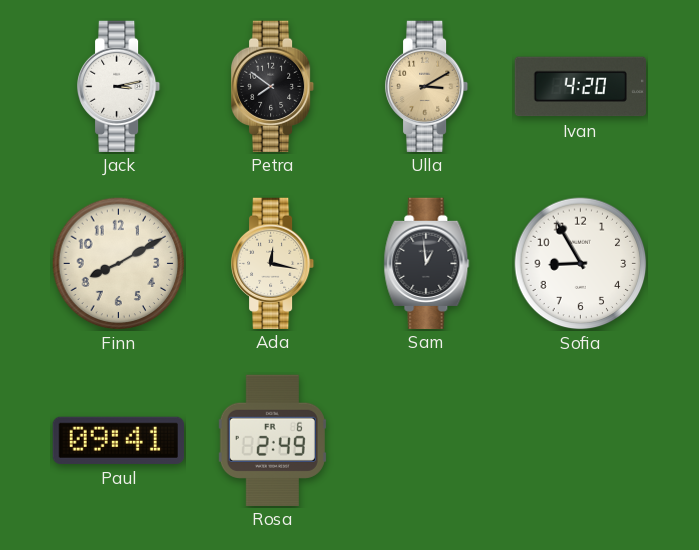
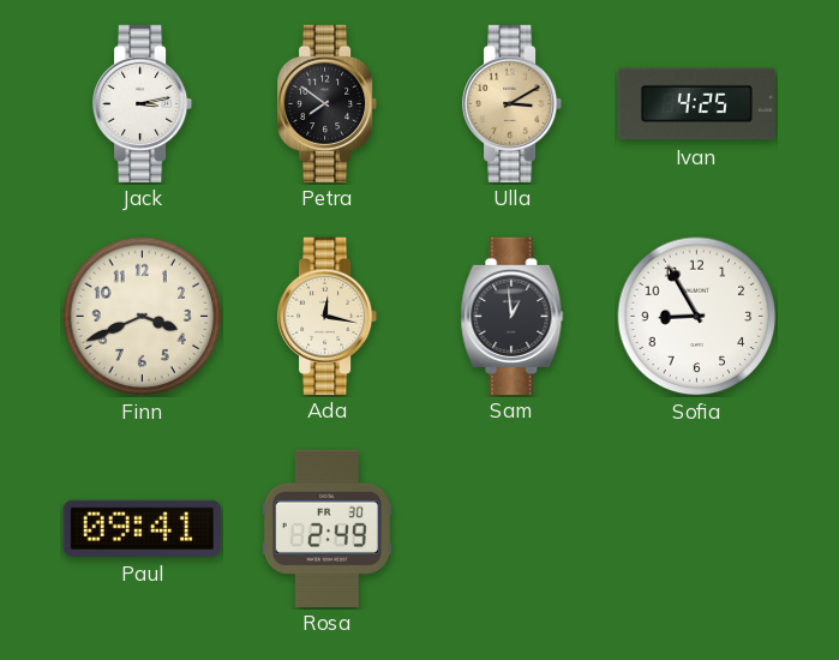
Ivan: 4:20 -> 4:25 (696, 104)
Finn: 8:10 -> 3:41 (143, 317)
Rosa date: FR 6 -> FR 30 (326, 528)
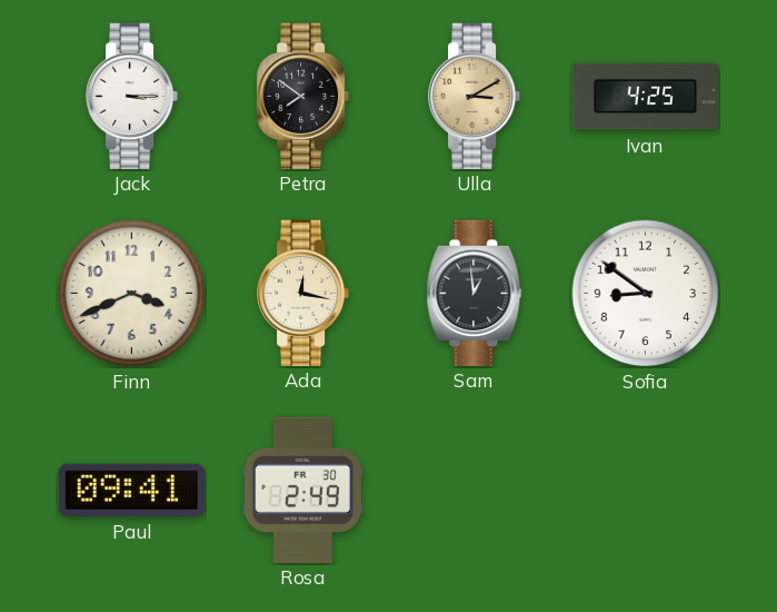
Jack: 3:13 -> 3:15 (133, 96)
Sofia: 8:55 -> 8:51 (646, 294)
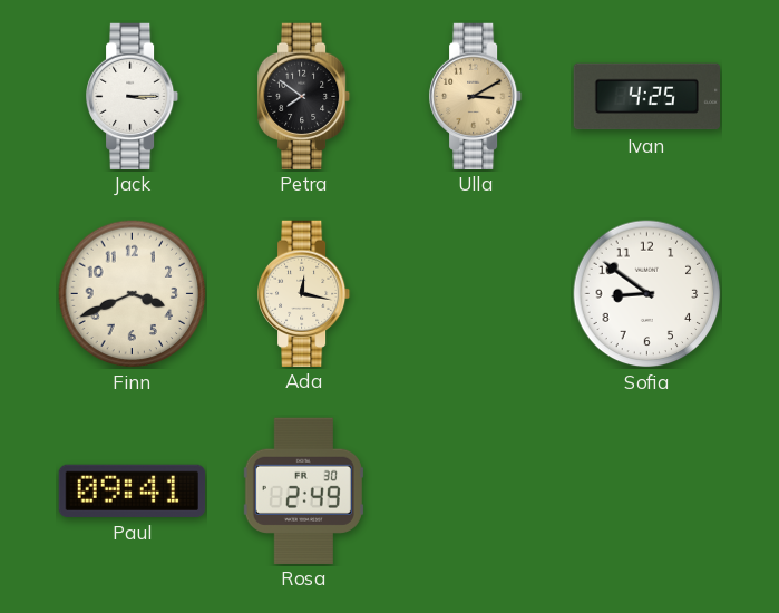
Sam: 12:59 -> none (475, 293)
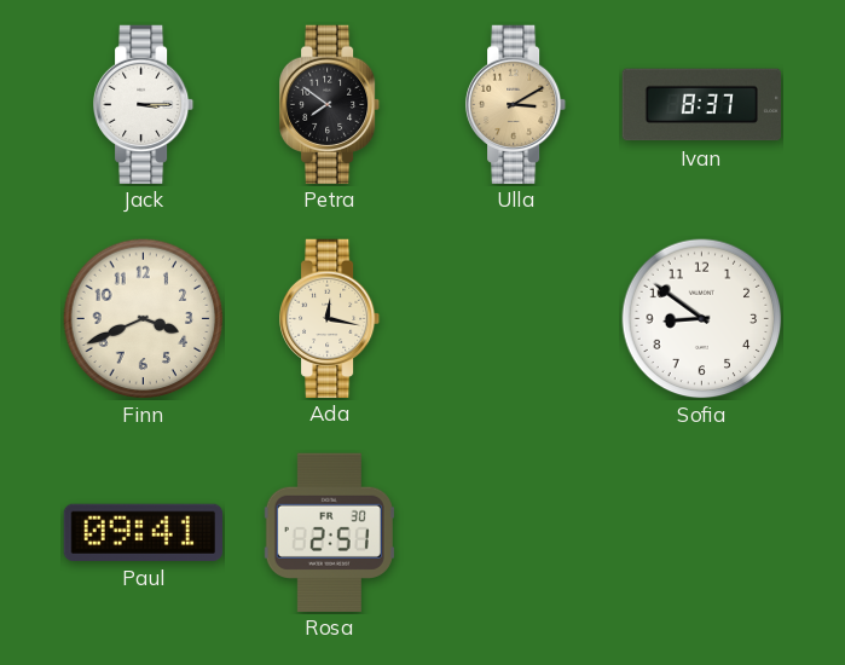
Ivan: 4:25 -> 8:37 (701, 105)
Rosa: 2:49 -> 2:51 (329, 532)
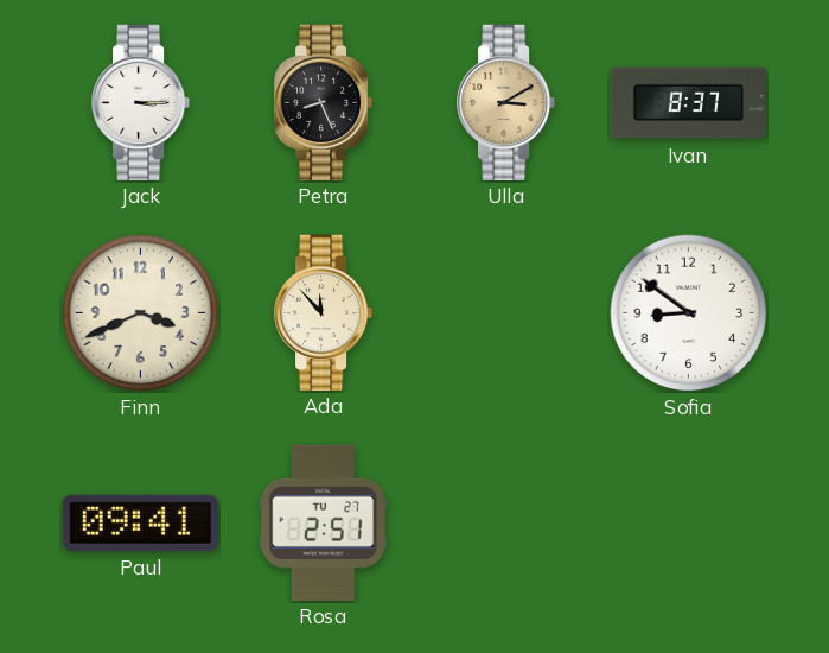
Petra: 7:51 -> 8:26 (325, 102)
Ada: 12:17 -> 11:53 (325, 312)
Rosa date: FR 30 -> TU 27 (323, 522)
